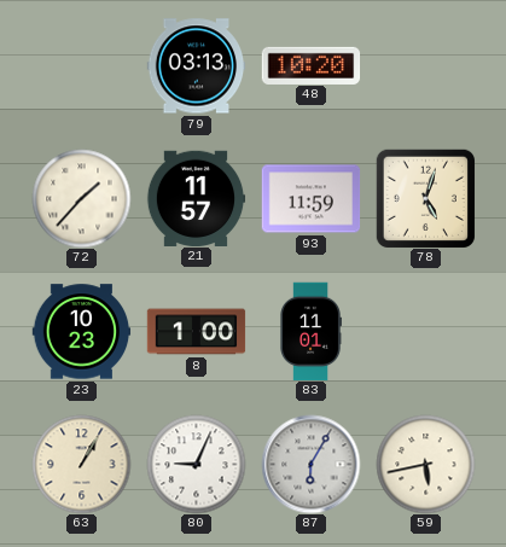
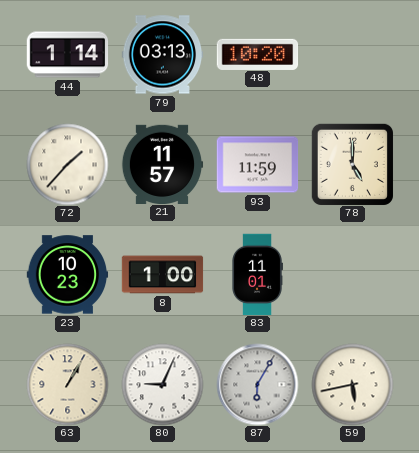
44: none -> 1:14 (67, 55)
78: 5:03 -> 5:00 (352, 164)
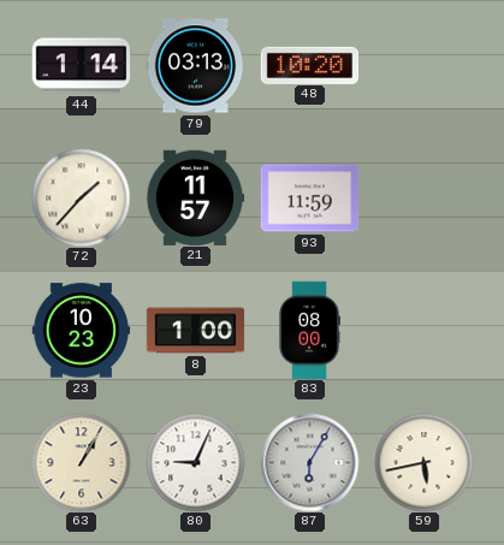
78: 5:00 -> none (352, 164)
83: 11:01 -> 08:00 (309, 330)
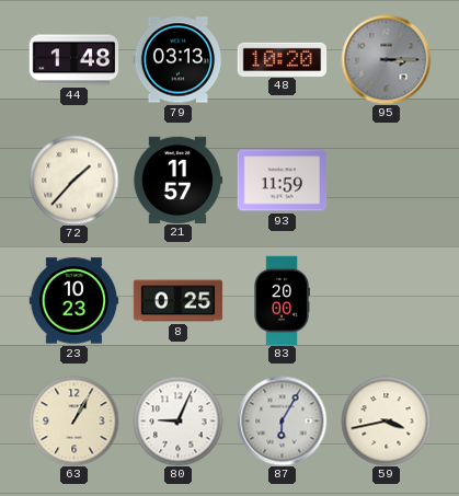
44: 1:14 -> 1:48 (73, 60)
95: none -> 3:15 (386, 59)
8: 1:00 -> 0:25 (177, 301)
83: 08:00 -> 20:00 (282, 300)
59: 5:43 -> 3:43 (386, 420)
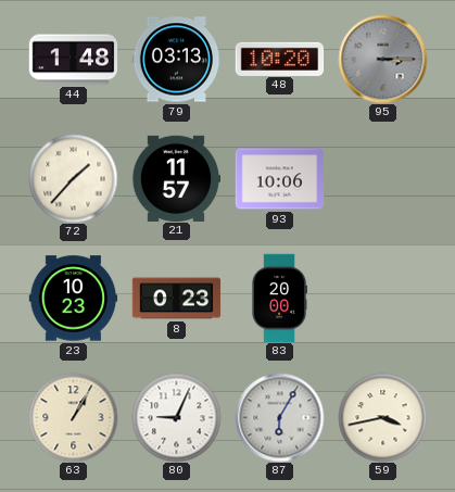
93: 11:59 -> 10:06 (279, 179)
8: 0:25 -> 0:23 (176, 299)
